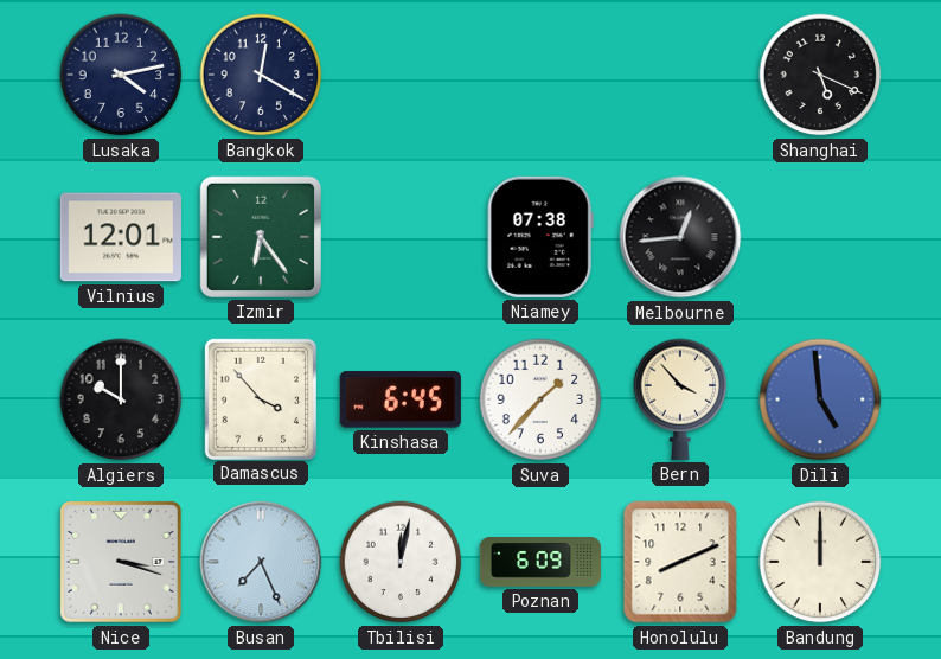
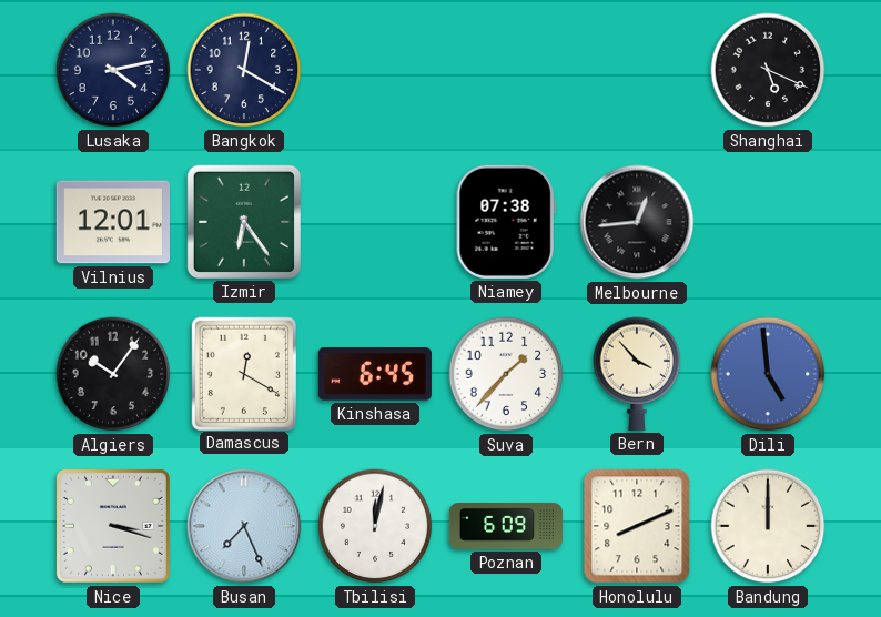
Algiers: 10:00 -> 10:06 (113, 374)
Damascus: 3:53 -> 12:20 (244, 373)
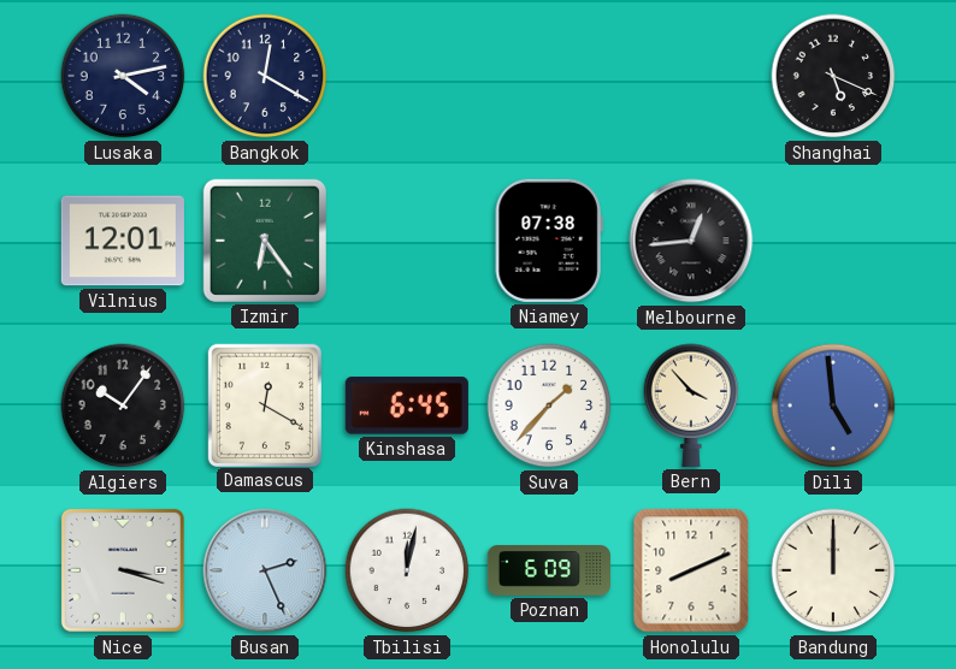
Busan: 7:26 -> 2:26 (265, 570)
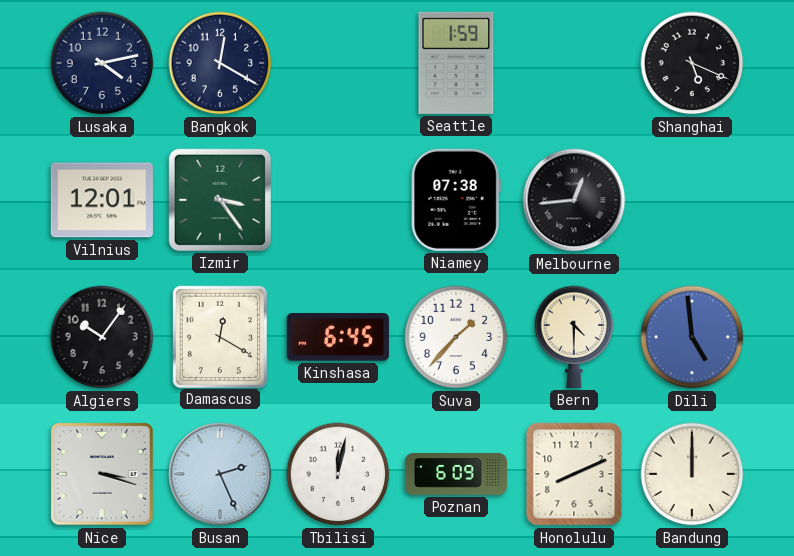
Seattle: none -> 1:59 (456, 63)
Izmir: 6:24 -> 3:24 (220, 200)
Bern: 3:53 -> 4:30 (574, 337)
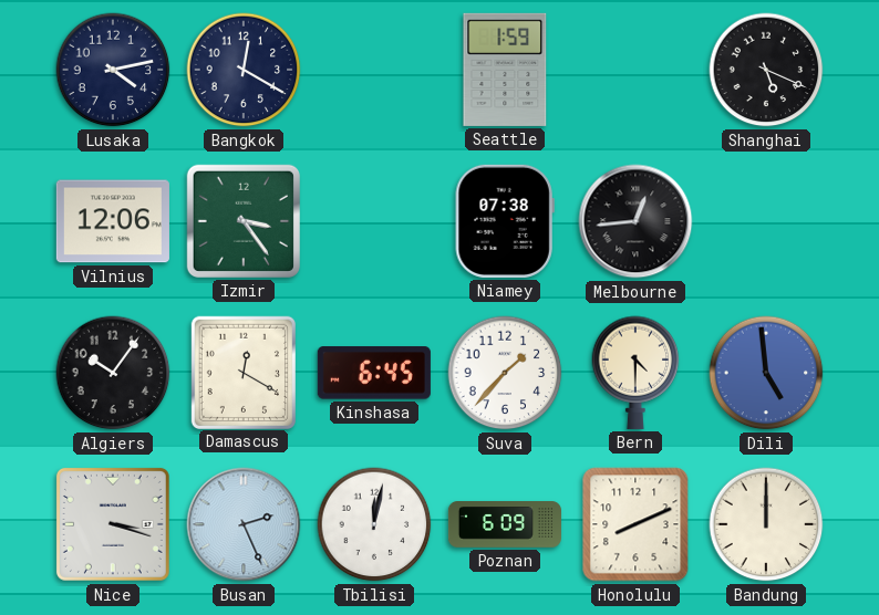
Vilnius: 12:01 -> 12:06 (113, 221)
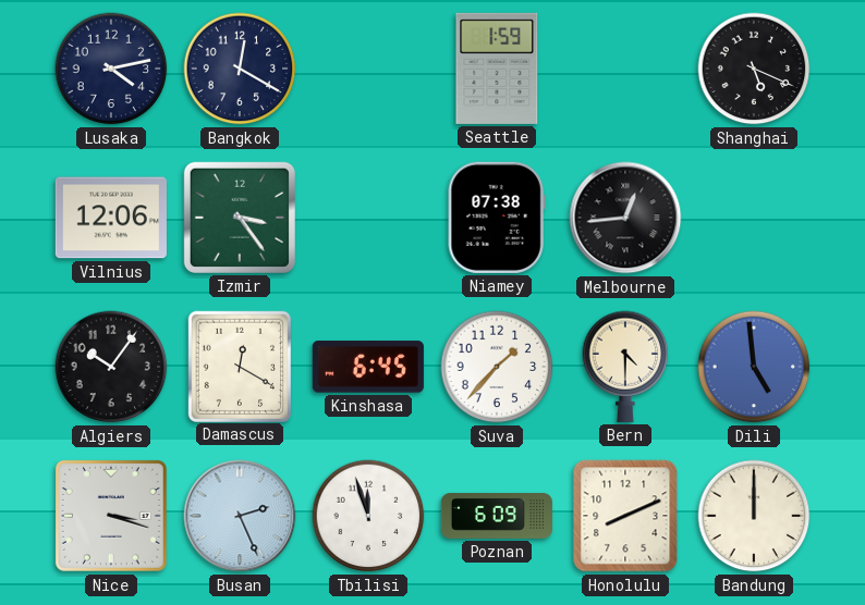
Tbilisi: 12:02 -> 11:57 (368, 516)
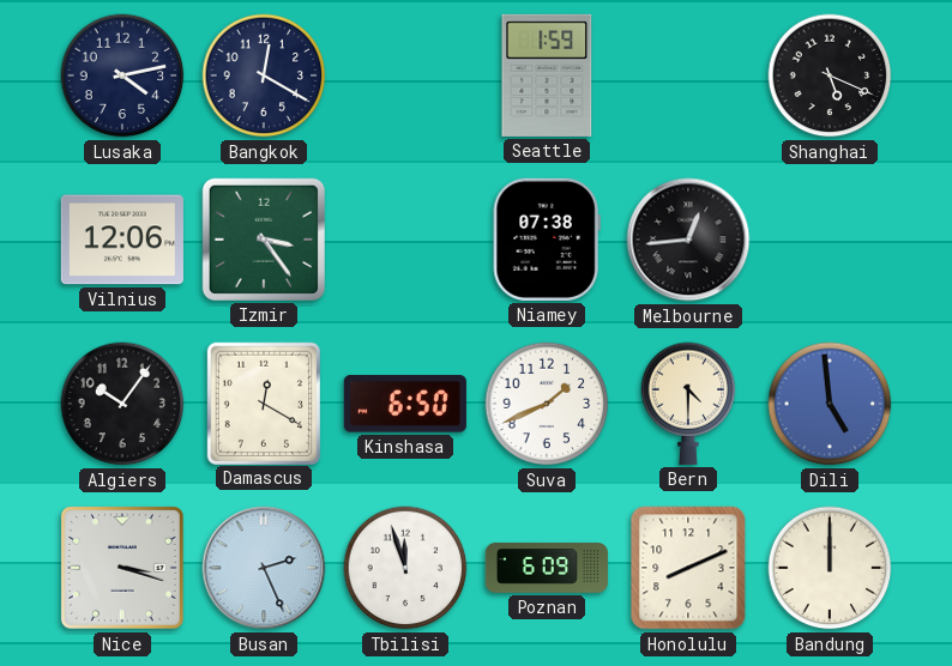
Kinshasa: 6:45 -> 6:50 (405, 404)
Suva: 1:37 -> 1:41 (547, 404)
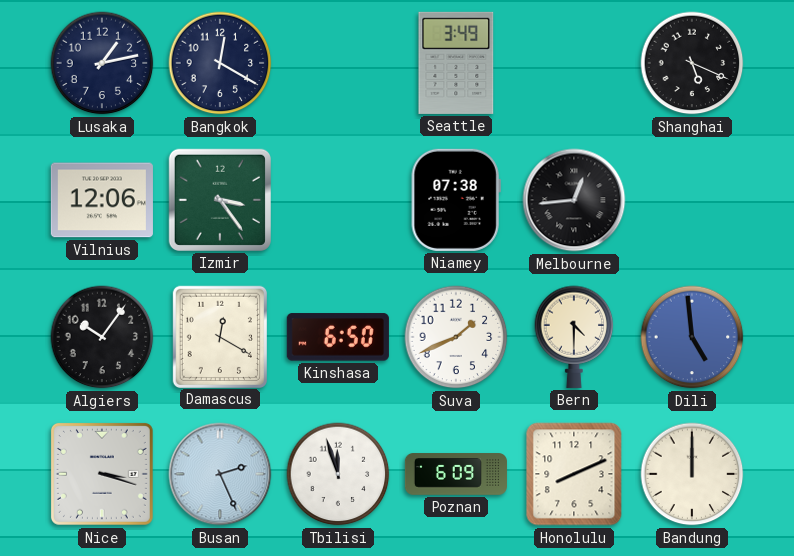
Lusaka: 4:13 -> 1:13 (102, 63)
Seattle: 1:59 -> 3:49 (456, 63)
